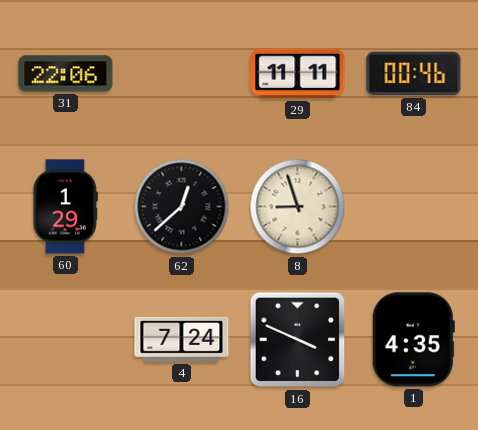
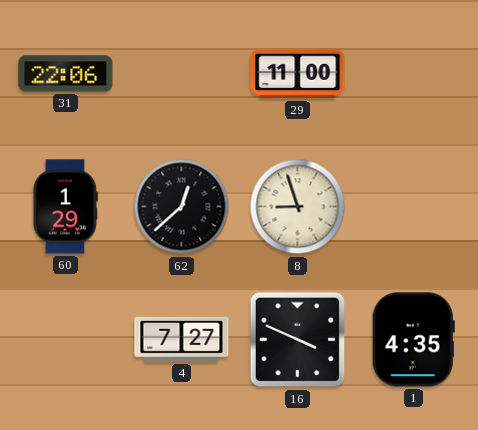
29: 11:11 -> 11:00 (298, 74)
84: 00:46 -> none (414, 74)
4: 7:24 -> 7:27 (182, 339)
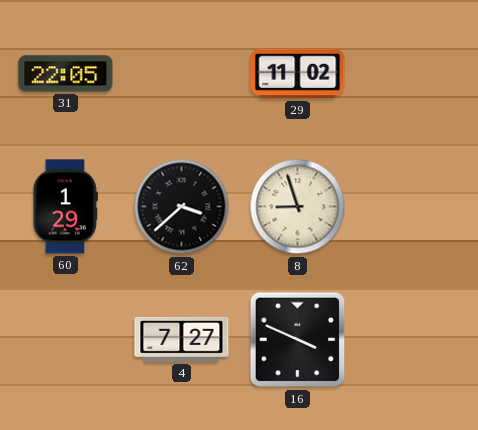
31: 22:06 -> 22:05 (66, 74)
29: 11:00 -> 11:02 (298, 74)
62: 12:38 -> 3:38 (182, 207)
1: 4:35 -> none (413, 340)
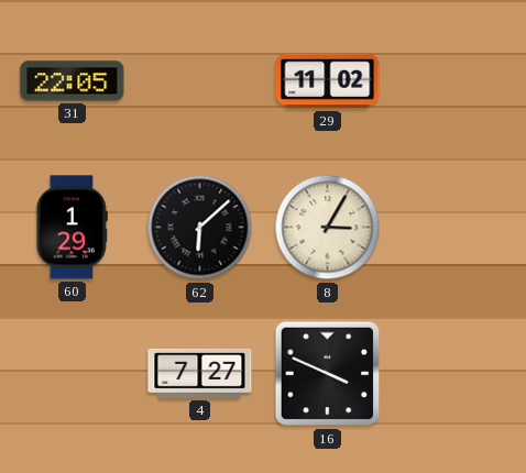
62: 3:38 -> 6:08 (200, 228)
8: 8:57 -> 3:05 (328, 228)
